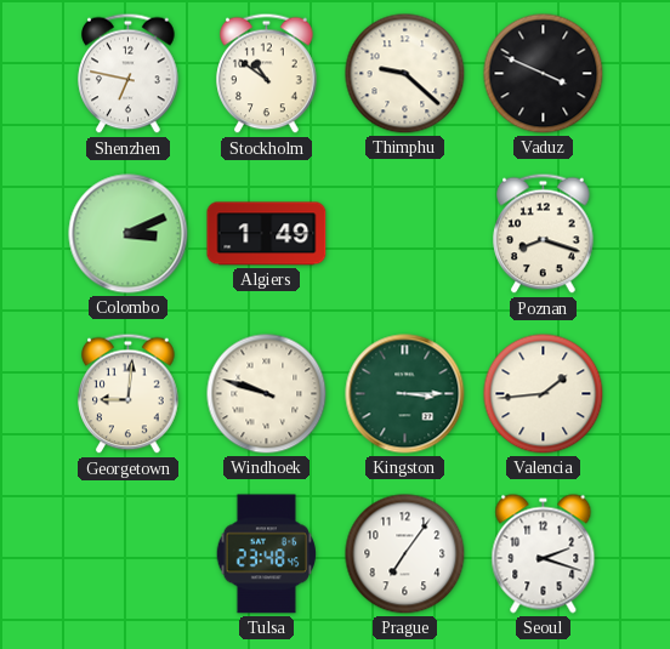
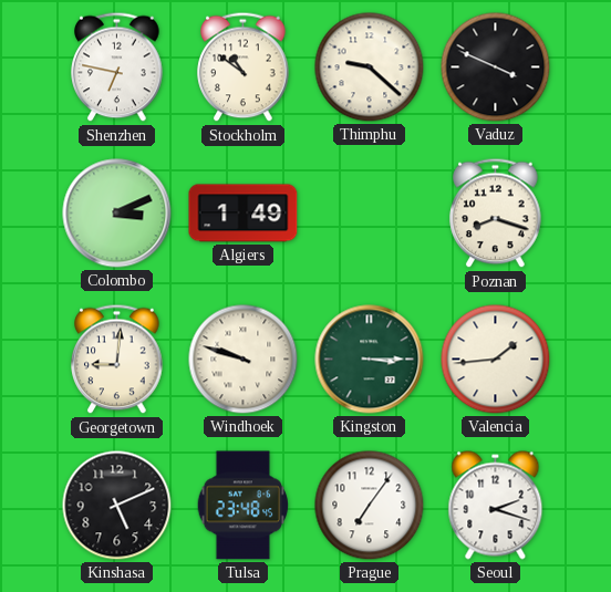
Kinshasa: none -> 5:11 (117, 506)
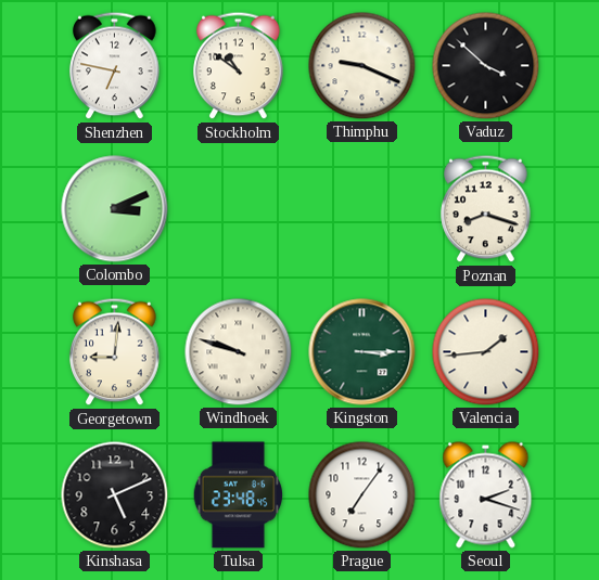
Thimphu: 9:22 -> 9:19 (362, 66)
Vaduz: 3:49 -> 3:52 (486, 66)
Algiers: 1:49 -> none (244, 214)
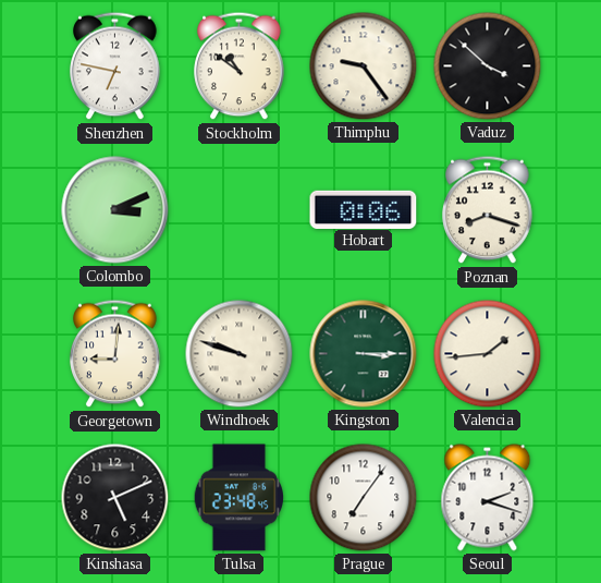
Thimphu: 9:19 -> 9:24 (364, 66)
Hobart: none -> 0:06 (364, 209)
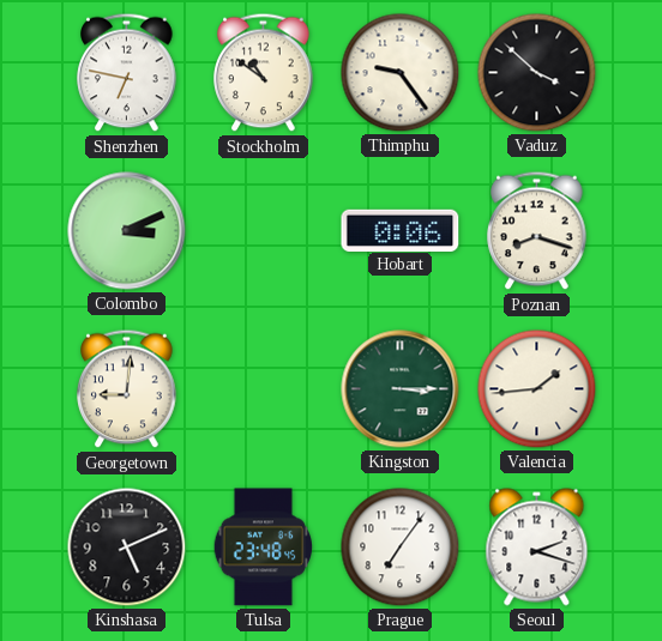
Windhoek: 9:48 -> none (240, 354)
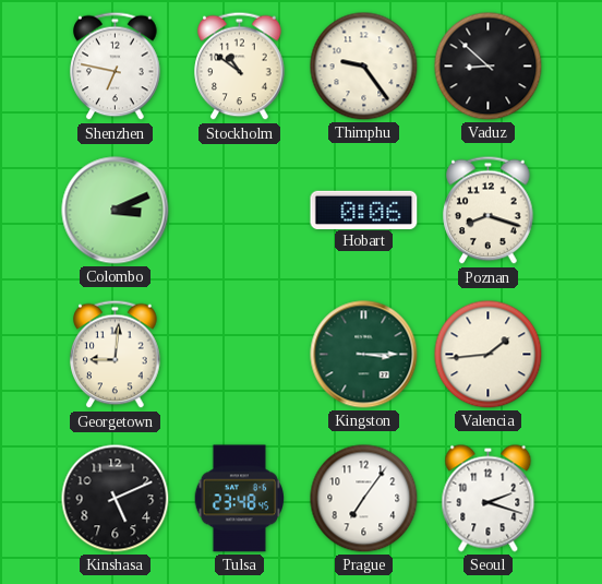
Vaduz: 3:52 -> 8:52 (489, 67)
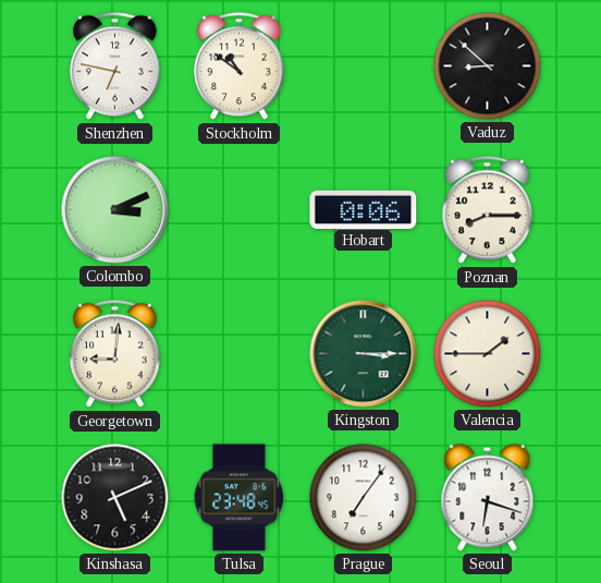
Thimphu: 9:24 -> none (364, 67)
Poznan: 8:18 -> 8:15 (488, 210)
Valencia: 1:44 -> 1:45 (488, 354)
Seoul: 2:18 -> 6:18 (488, 498)
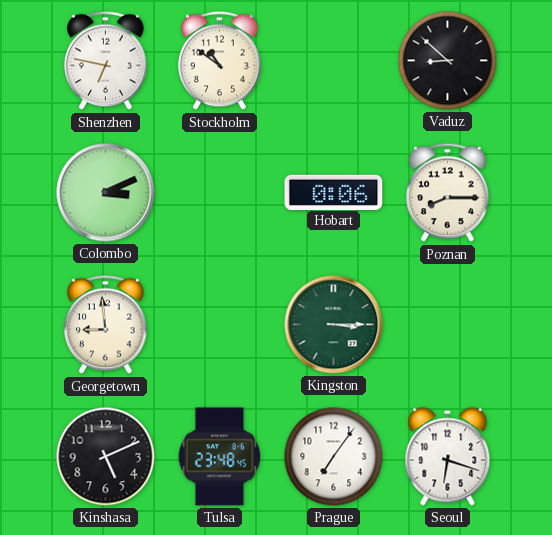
Georgetown: 9:01 -> 8:59 (106, 325)
Valencia: 1:45 -> none (488, 354)
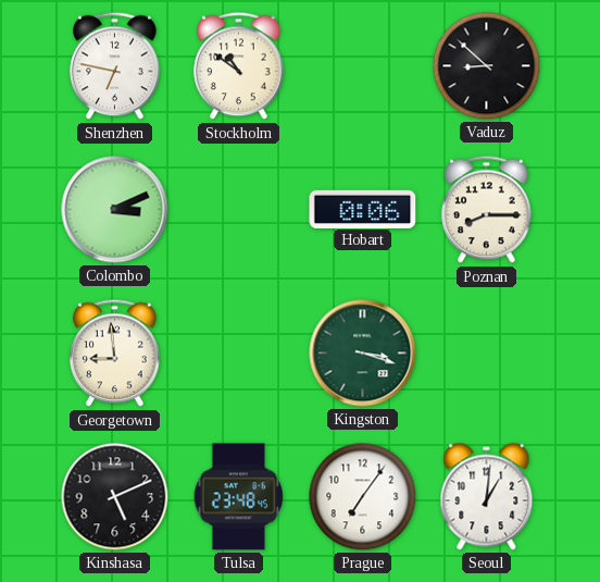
Kingston: 3:15 -> 3:18 (363, 354)
Seoul: 6:18 -> 1:01 (487, 497)
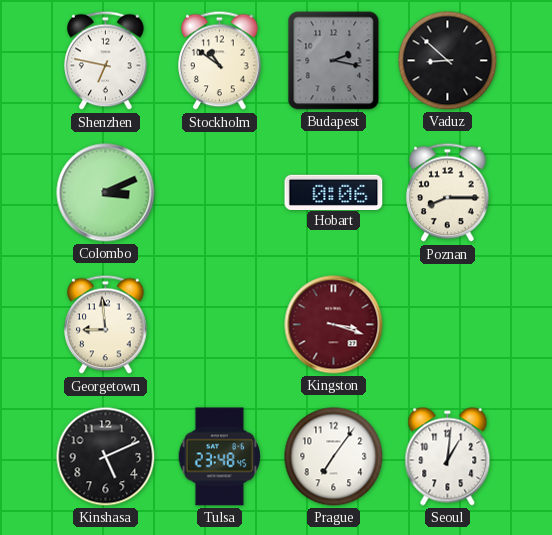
Budapest: none -> 2:17 (334, 61)
Kingston dial: green -> burgundy (334, 325)
